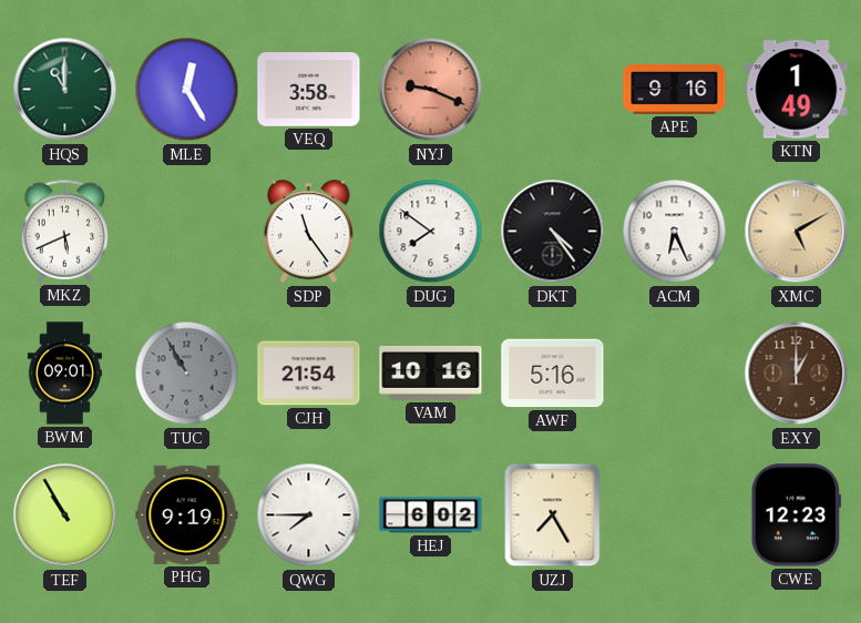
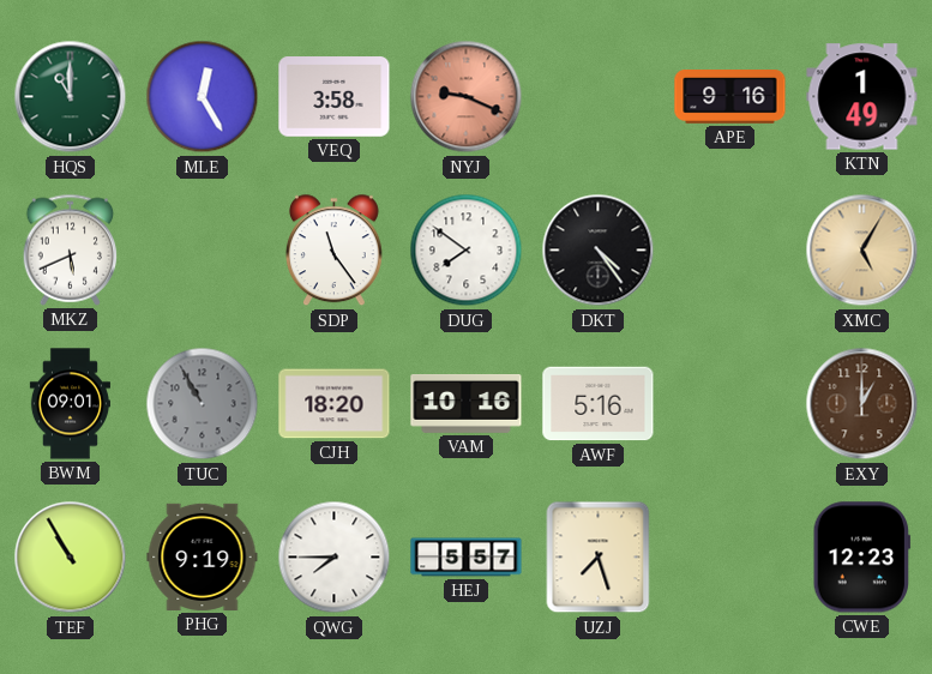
ACM: 6:26 -> none (675, 232)
XMC: 5:10 -> 5:05 (862, 251)
CJH: 21:54 -> 18:20 (335, 404)
HEJ: 6:02 -> 5:57 (467, 558)
UZJ: 7:25 -> 7:27 (599, 558)
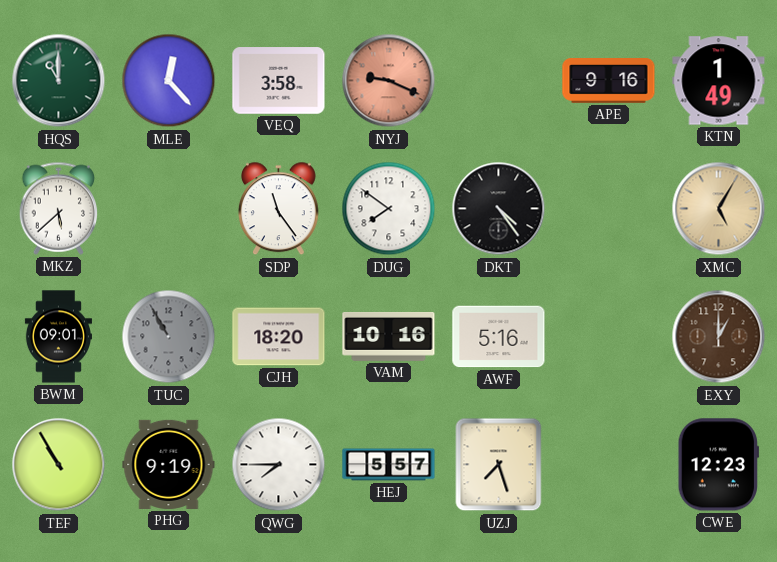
MLE: 12:25 -> 12:23 (169, 81)
MKZ: 5:41 -> 5:38 (59, 208)
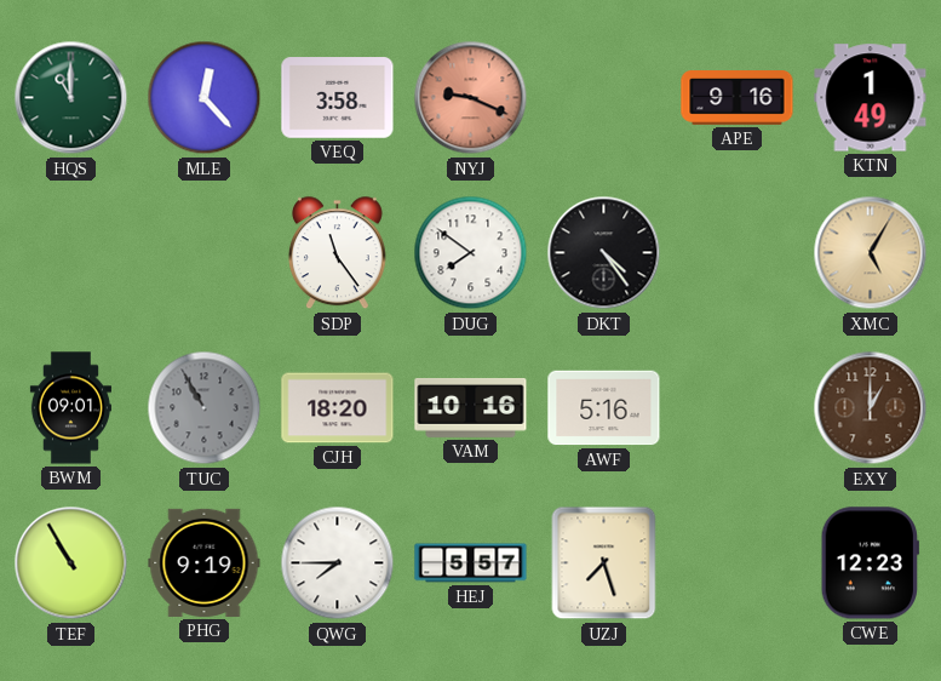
MKZ: 5:38 -> none (59, 208)
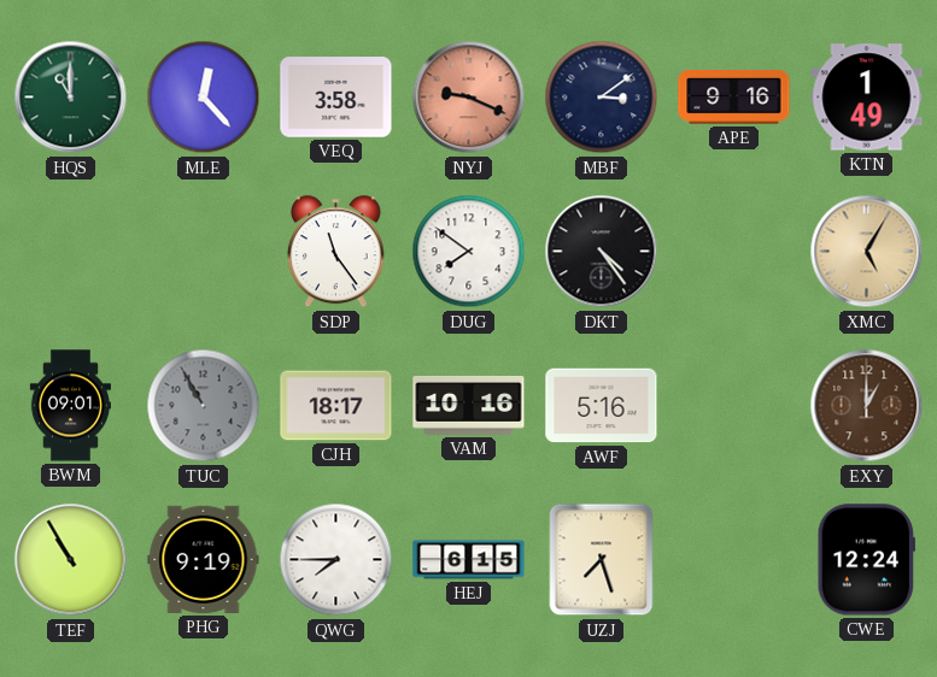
MBF: none -> 3:09 (602, 98)
CJH: 18:20 -> 18:17 (336, 406)
HEJ: 5:57 -> 6:15 (469, 560)
CWE: 12:23 -> 12:24 (866, 560)
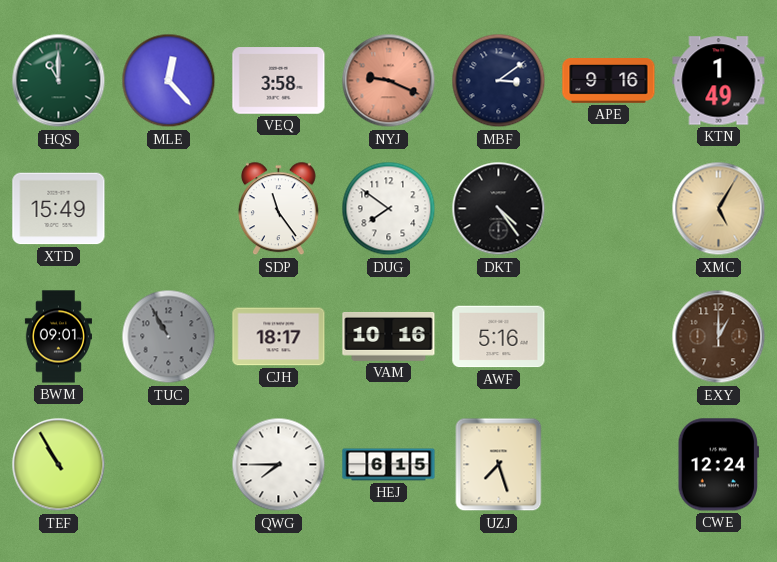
XTD: none -> 15:49 (59, 209)
PHG: 9:19 -> none (204, 559)
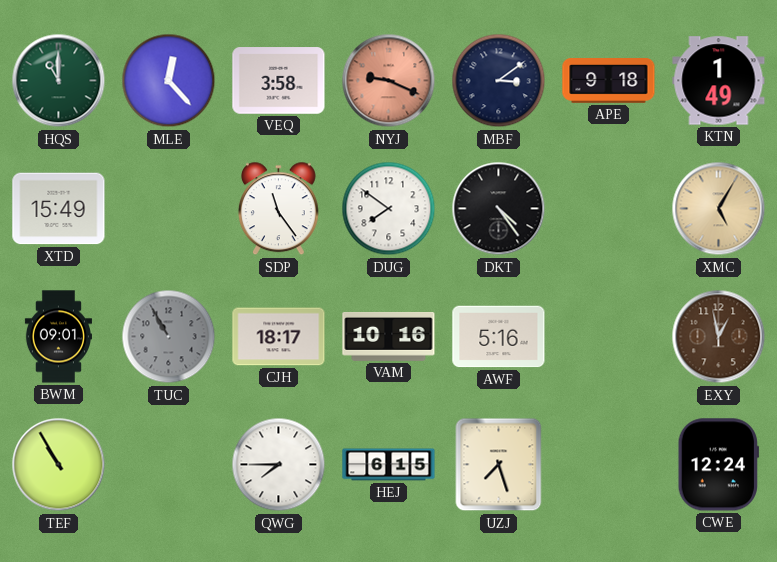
APE: 9:16 -> 9:18 (609, 81)
EXY: 1:00 -> 12:58 (719, 337)
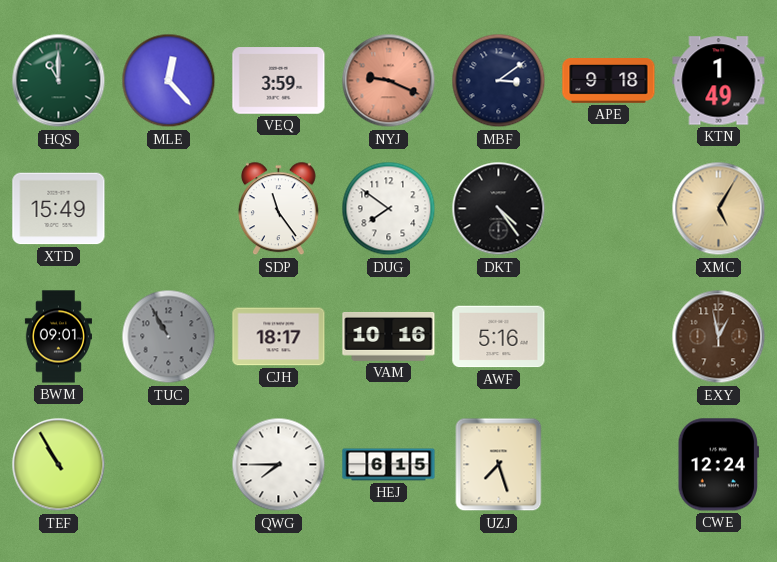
VEQ: 3:58 -> 3:59 (279, 81)
